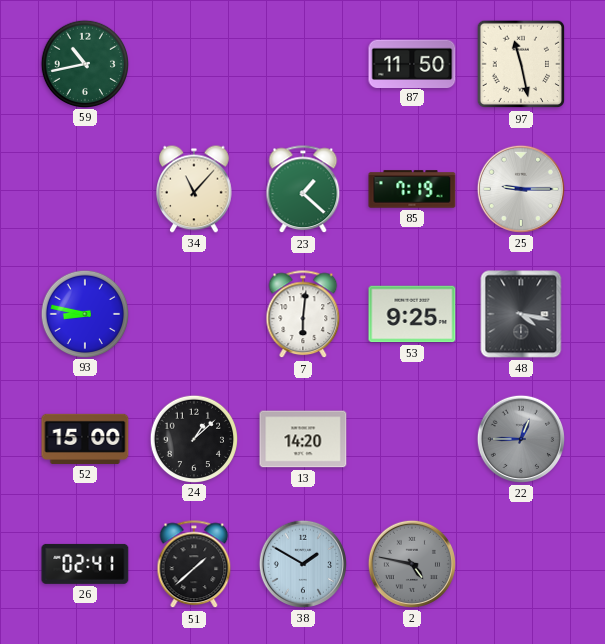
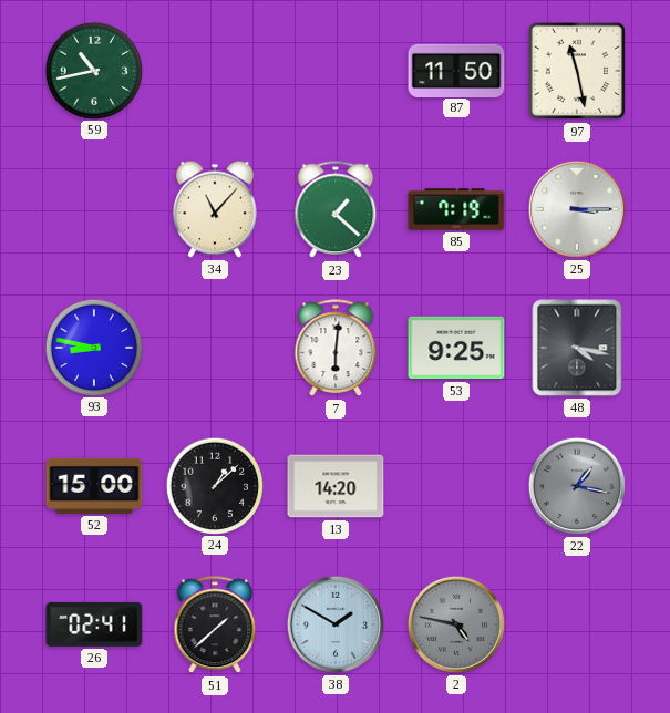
25: 9:15 -> 3:15 (577, 209)
22: 12:45 -> 1:17 (577, 486)
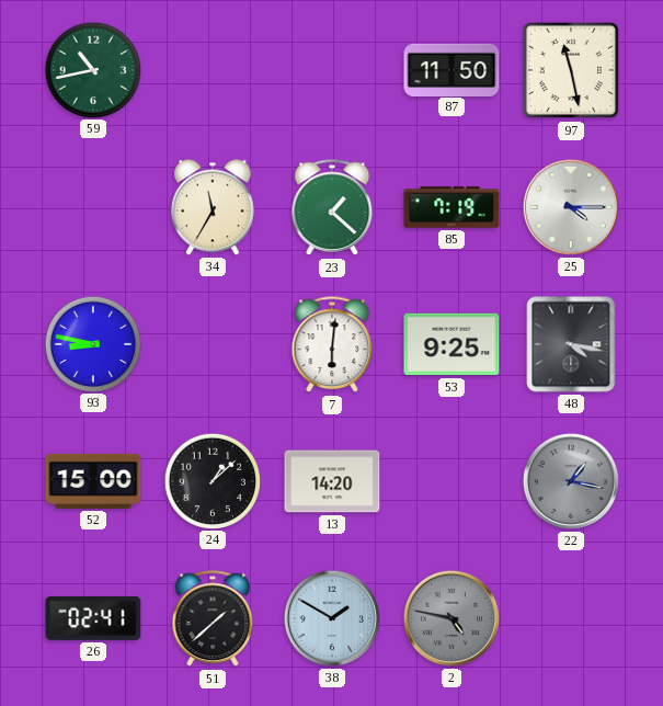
34: 11:07 -> 11:35 (214, 207)
25: 3:15 -> 4:15 (571, 207)
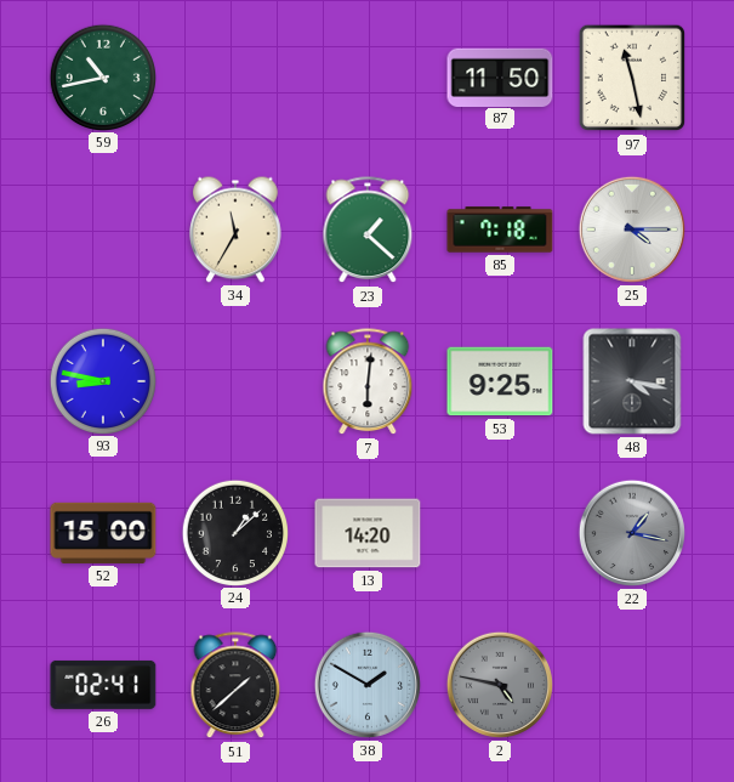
85: 7:19 -> 7:18 (500, 229)
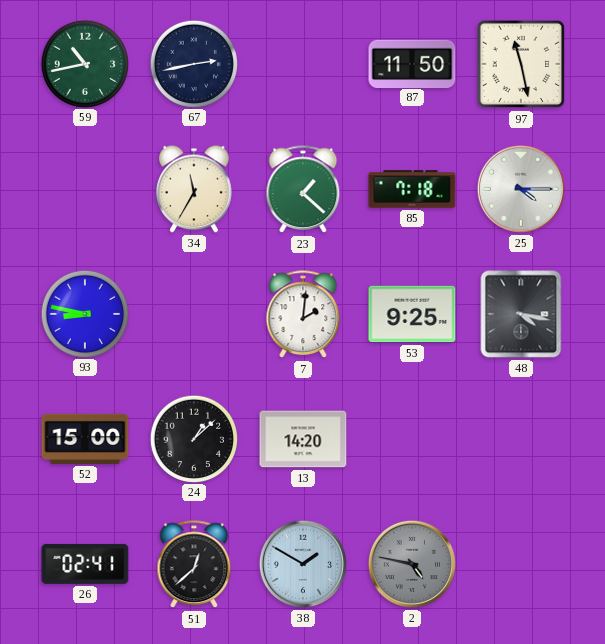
67: none -> 2:43 (193, 63)
7: 6:01 -> 2:01 (303, 315)
22: 1:17 -> none (632, 533)
51: 1:38 -> 12:38 (194, 565)
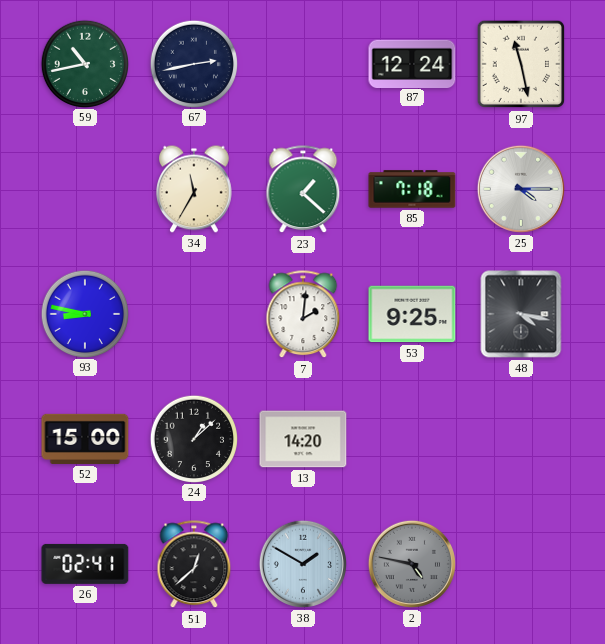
87: 11:50 -> 12:24 (412, 63)
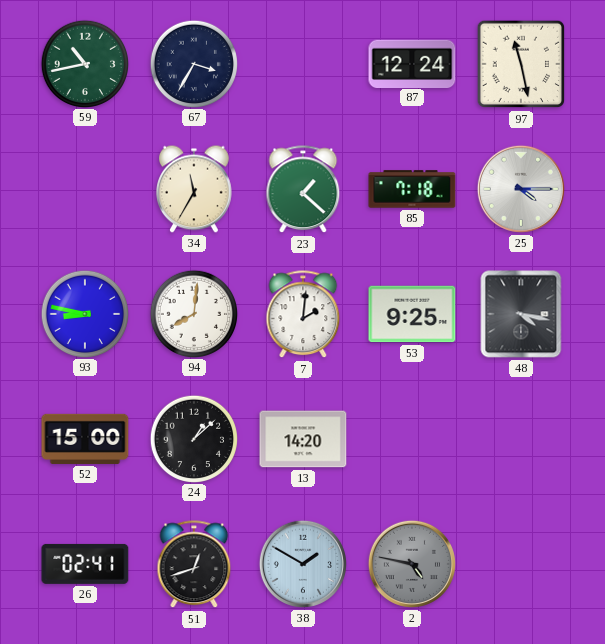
67: 2:43 -> 3:35 (193, 63)
94: none -> 8:01 (193, 313)
51: 12:38 -> 12:42 (194, 565)
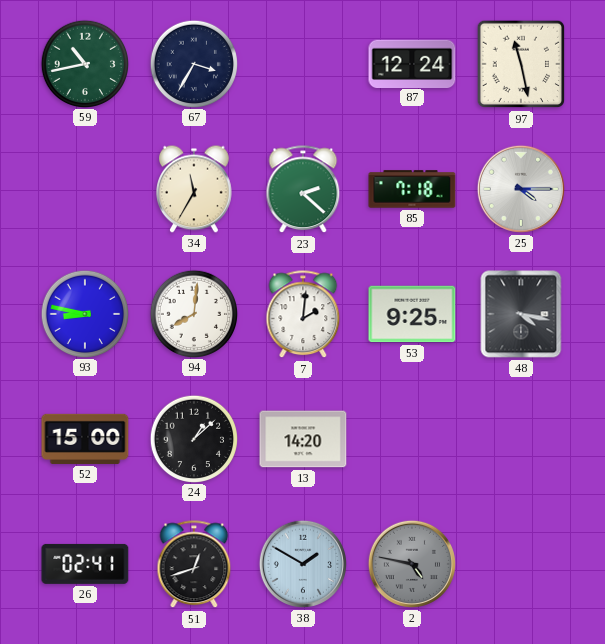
23: 1:22 -> 2:22 (303, 190)
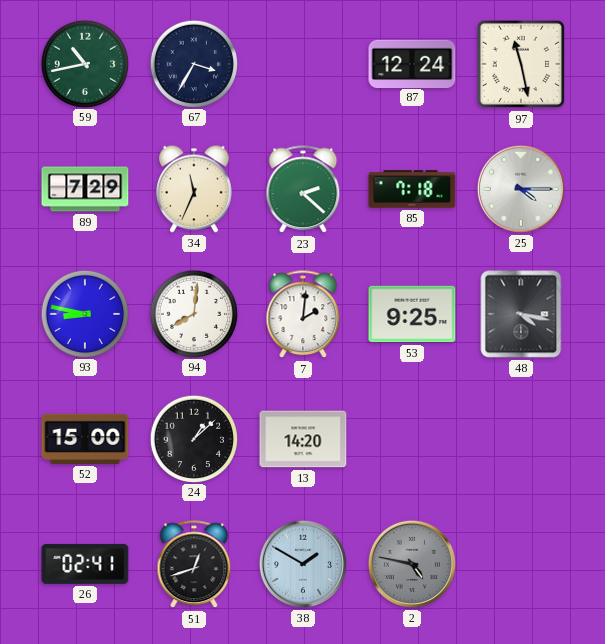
89: none -> 7:29 (85, 189)
34: 11:35 -> 11:34 (195, 189)
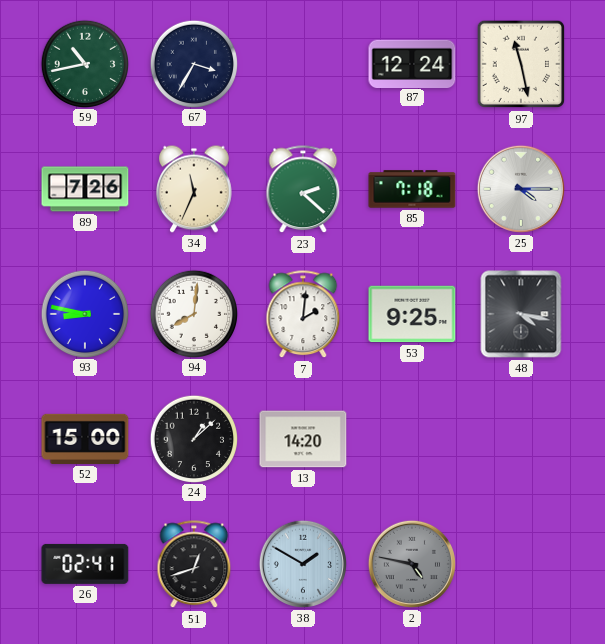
89: 7:29 -> 7:26 (85, 189)
